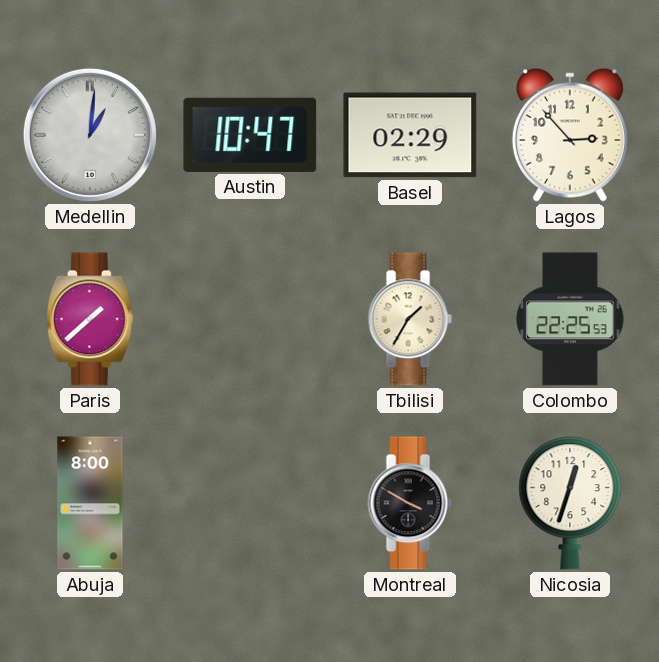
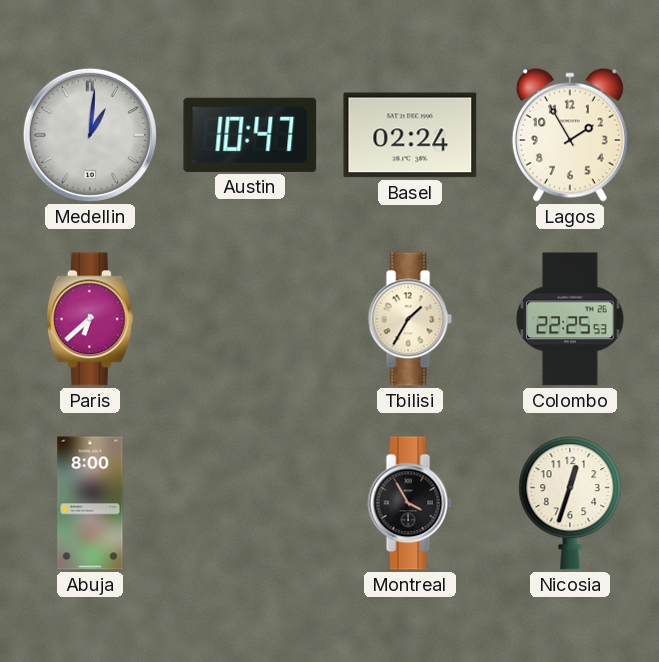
Basel: 02:29 -> 02:24 (410, 135)
Lagos: 2:53 -> 1:55 (570, 135)
Paris: 1:38 -> 6:38 (90, 319)
Montreal: 3:50 -> 3:55 (410, 503)
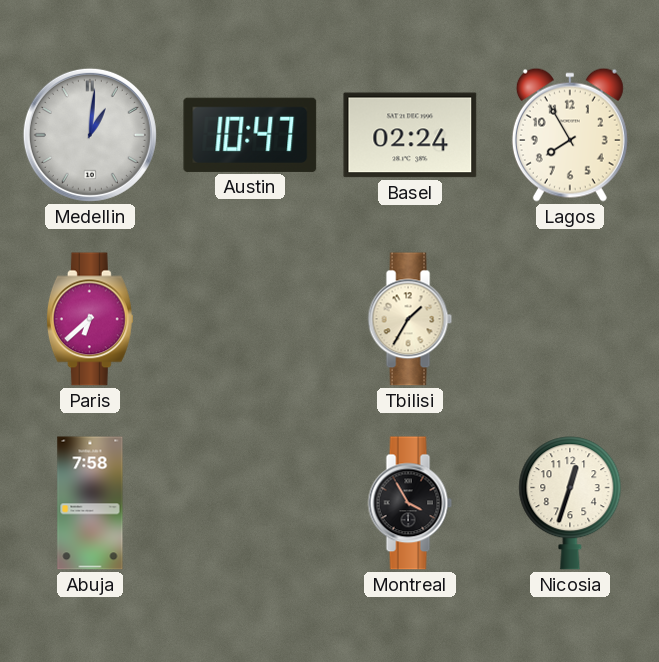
Lagos: 1:55 -> 7:55 (570, 135)
Colombo: 22:25 -> none (570, 319)
Abuja: 8:00 -> 7:58 (90, 503)
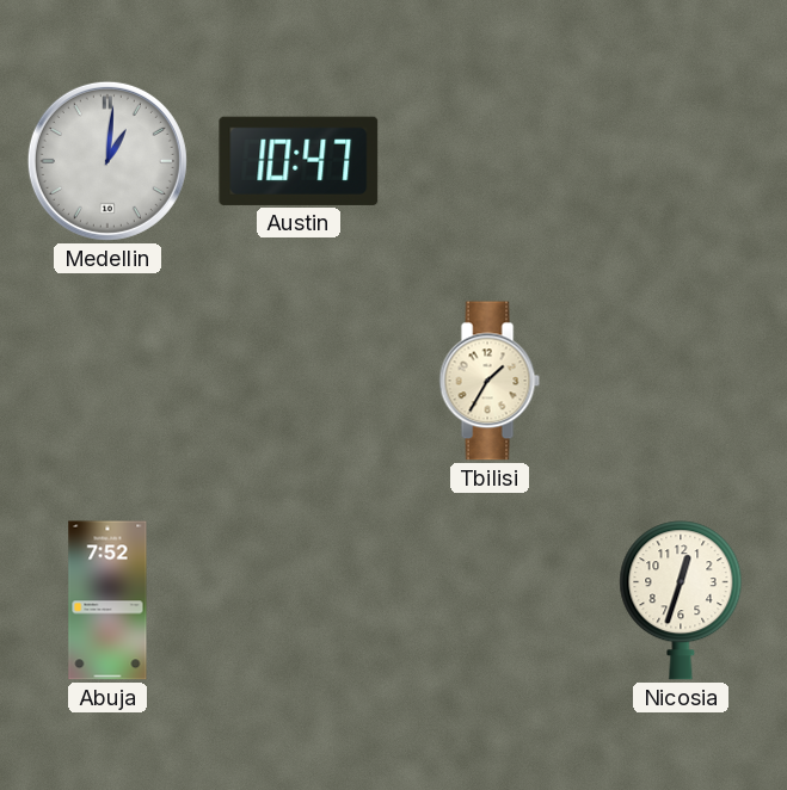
Basel: 02:24 -> none (410, 135)
Lagos: 7:55 -> none (570, 135)
Paris: 6:38 -> none (90, 319)
Abuja: 7:58 -> 7:52 (107, 600)
Montreal: 3:55 -> none (410, 503)
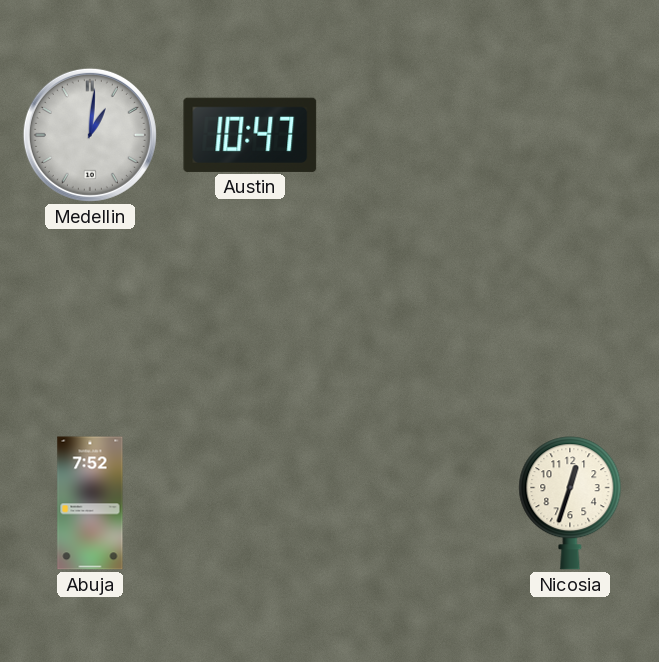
Tbilisi: 1:35 -> none (490, 381)
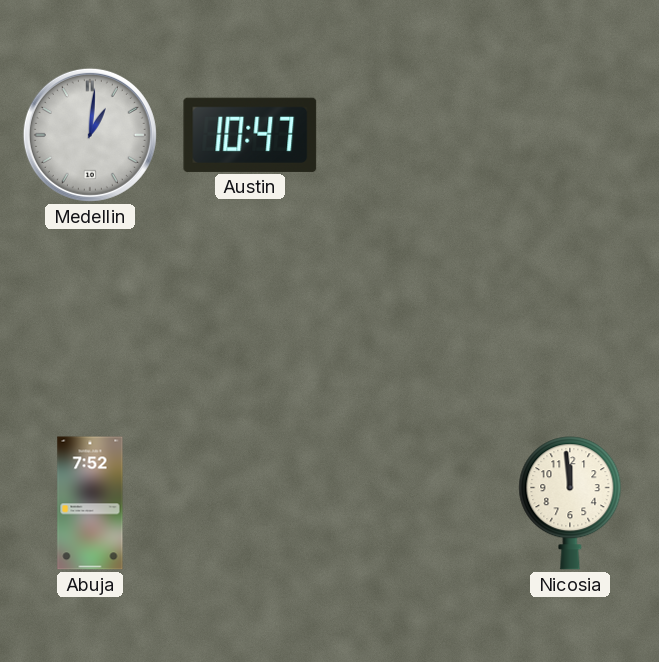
Nicosia: 12:33 -> 11:59 (570, 503)
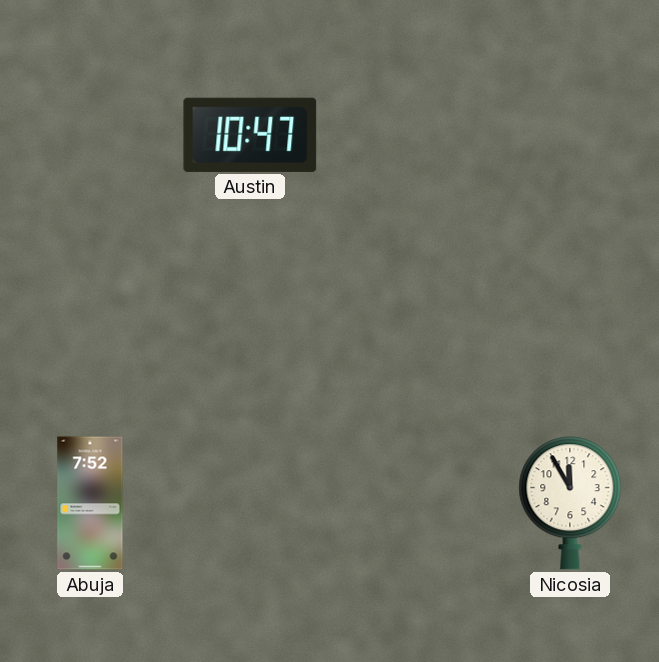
Medellin: 1:01 -> none (90, 135)
Nicosia: 11:59 -> 11:55 (570, 503)
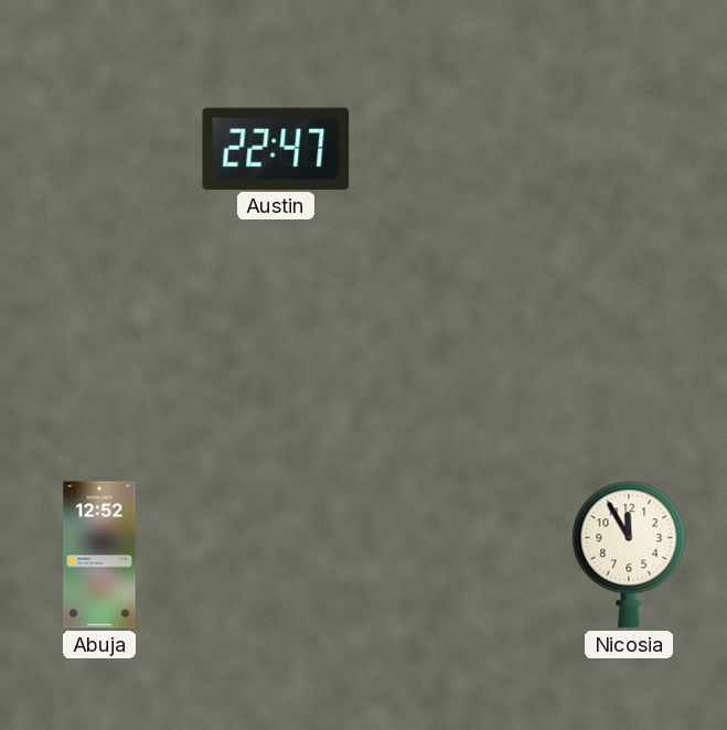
Austin: 10:47 -> 22:47 (276, 149)
Abuja: 7:52 -> 12:52 (99, 555)
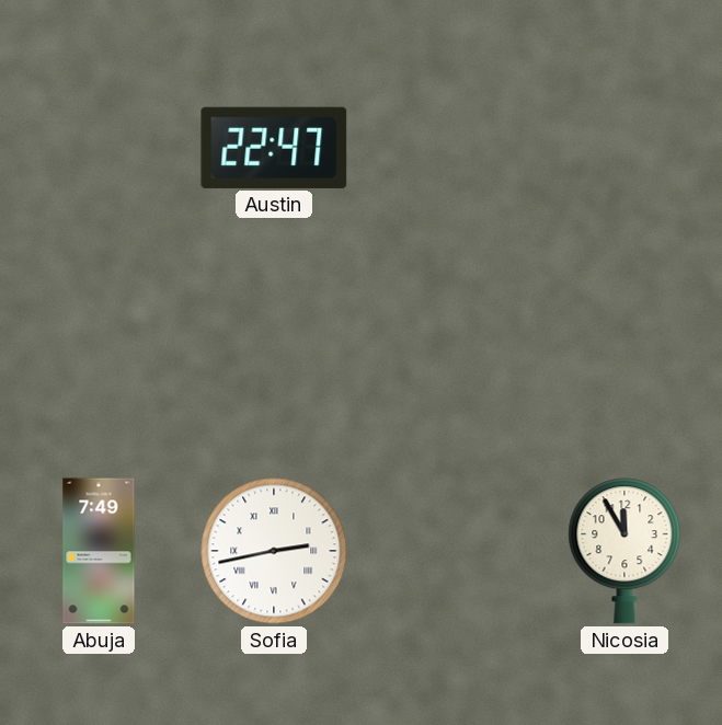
Abuja: 12:52 -> 7:49 (99, 551)
Sofia: none -> 2:43 (274, 551)
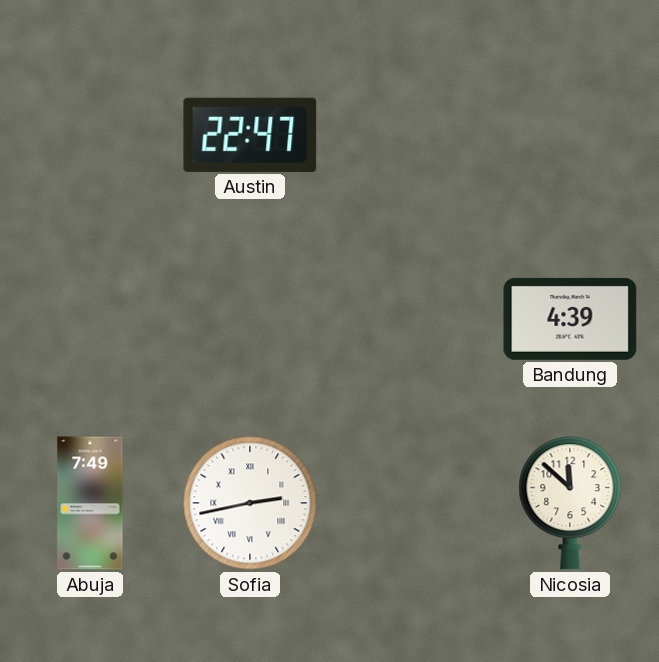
Bandung: none -> 4:39 (570, 319)
Nicosia: 11:55 -> 11:52 (570, 503)
